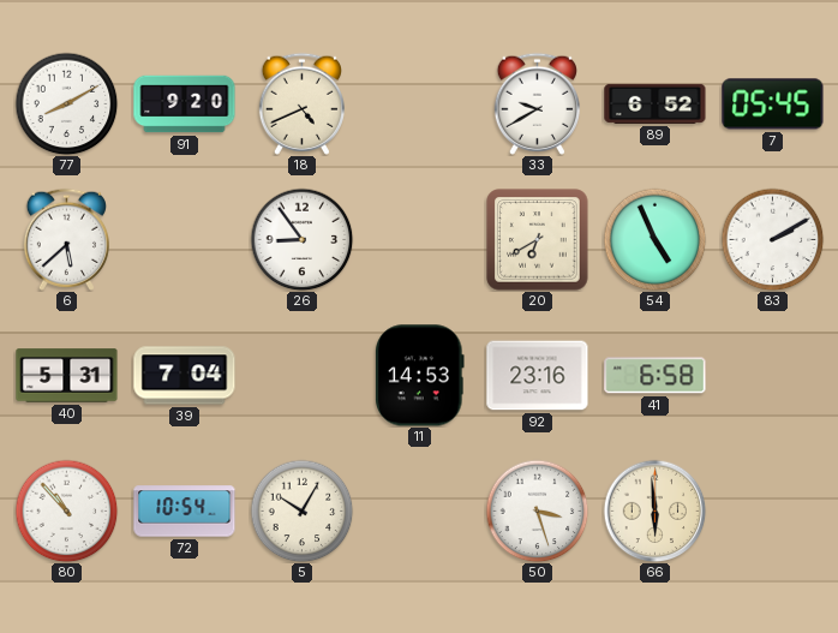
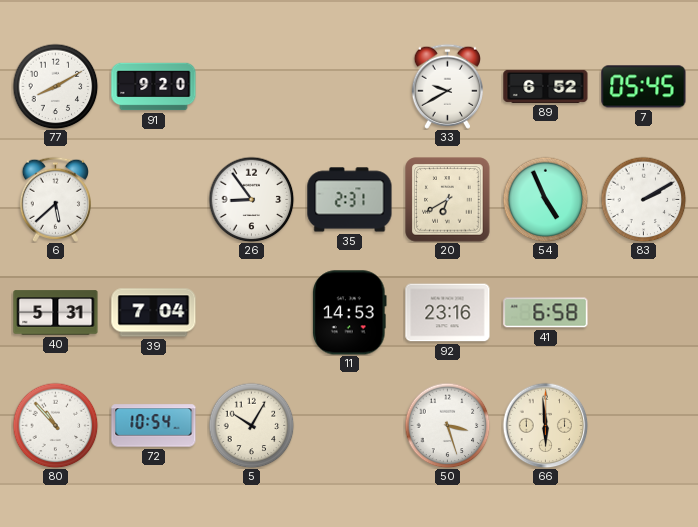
18: 4:41 -> none (301, 103)
35: none -> 2:31 (350, 200)
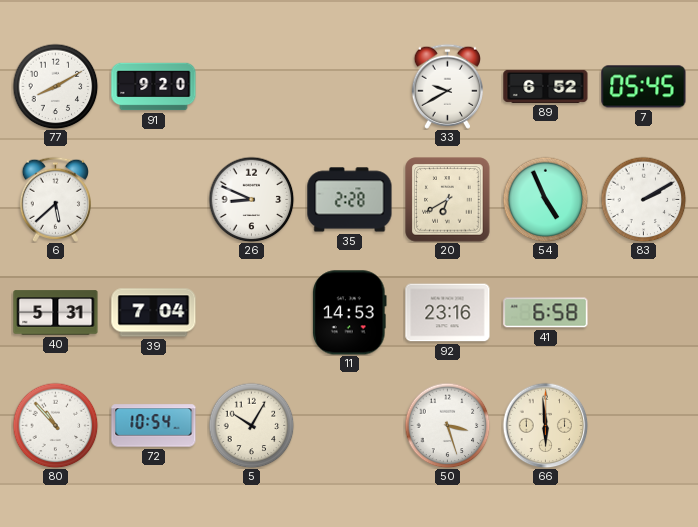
26: 8:54 -> 8:49 (251, 199)
35: 2:31 -> 2:28 (350, 200)
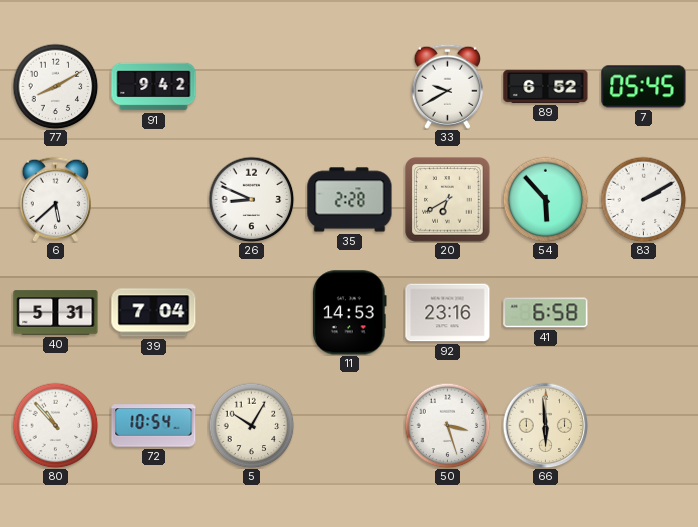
91: 9:20 -> 9:42 (154, 87)
54: 4:56 -> 5:53 (545, 199)
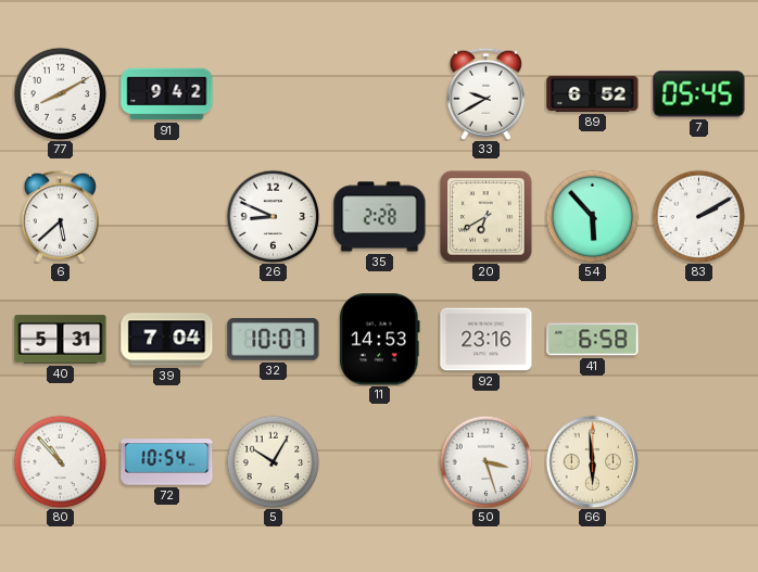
32: none -> 10:07 (274, 340)
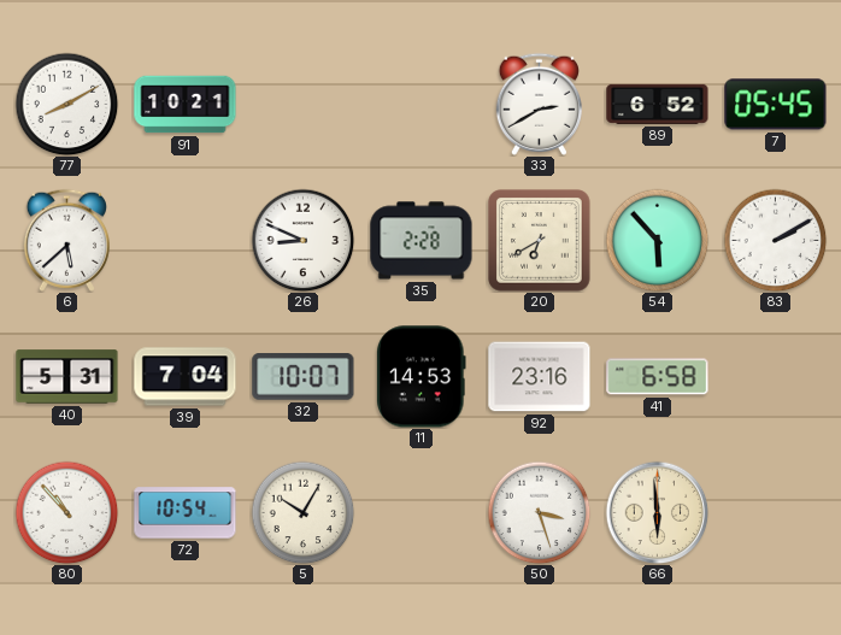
91: 9:42 -> 10:21 (186, 105)
33: 9:40 -> 2:40 (539, 104)
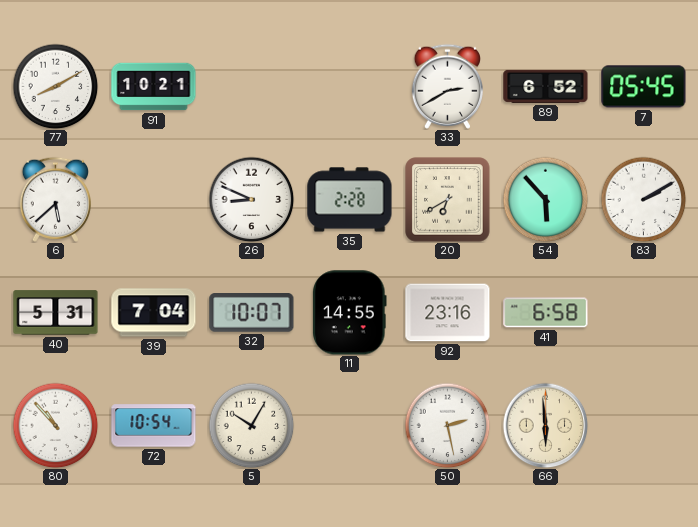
11: 14:53 -> 14:55 (350, 313)
50: 3:27 -> 2:28 (447, 425)
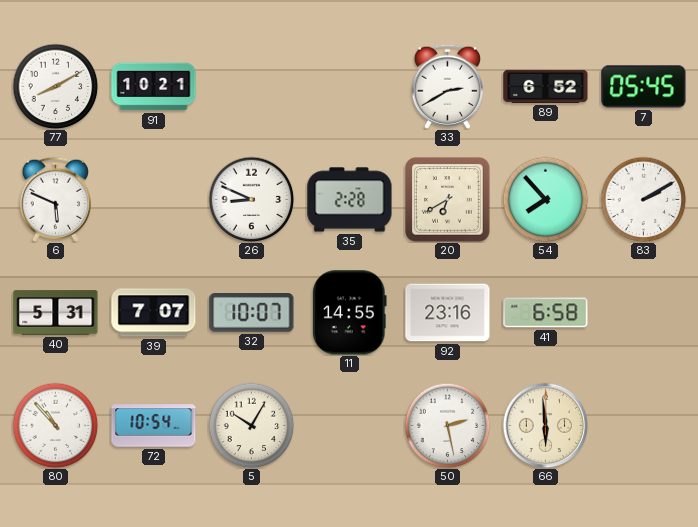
6: 5:38 -> 5:49 (55, 199)
54: 5:53 -> 7:53 (545, 199)
39: 7:04 -> 7:07 (154, 313)
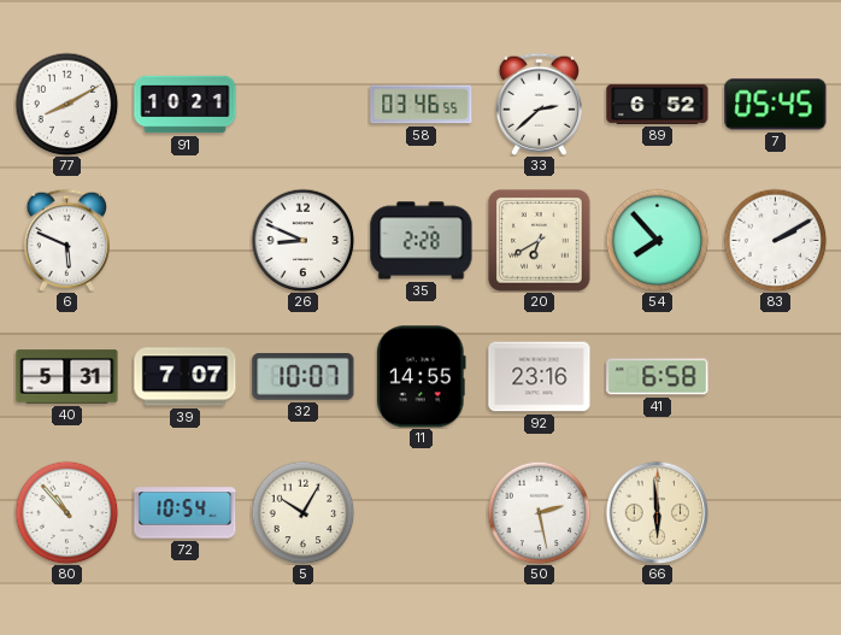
58: none -> 03:46 (422, 105)
33: 2:40 -> 2:38 (539, 104)
